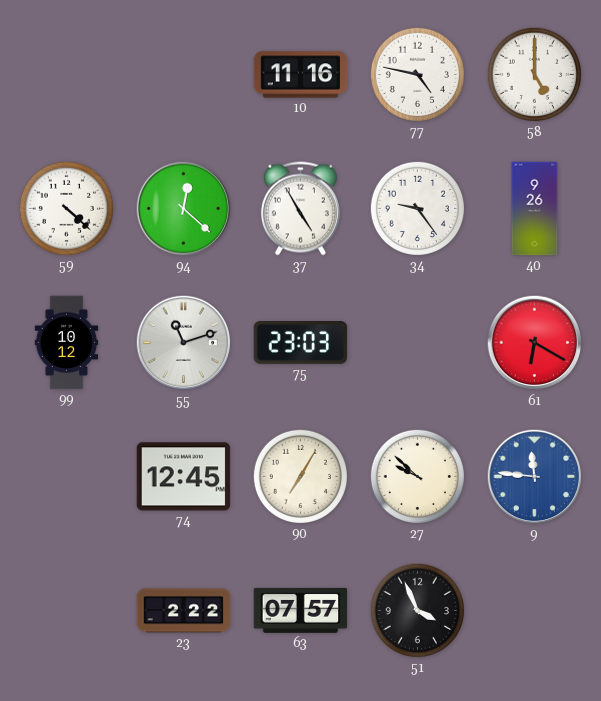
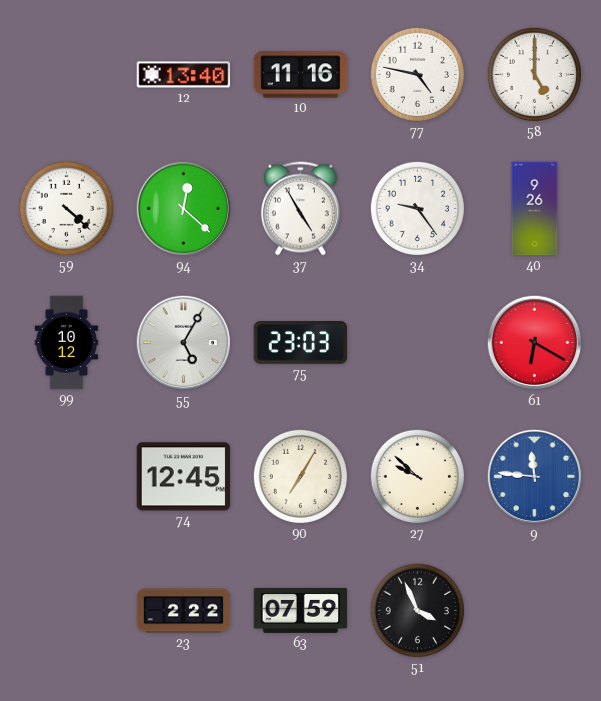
12: none -> 13:40 (184, 75)
55: 11:12 -> 5:05 (184, 343)
63: 07:57 -> 07:59 (301, 610)
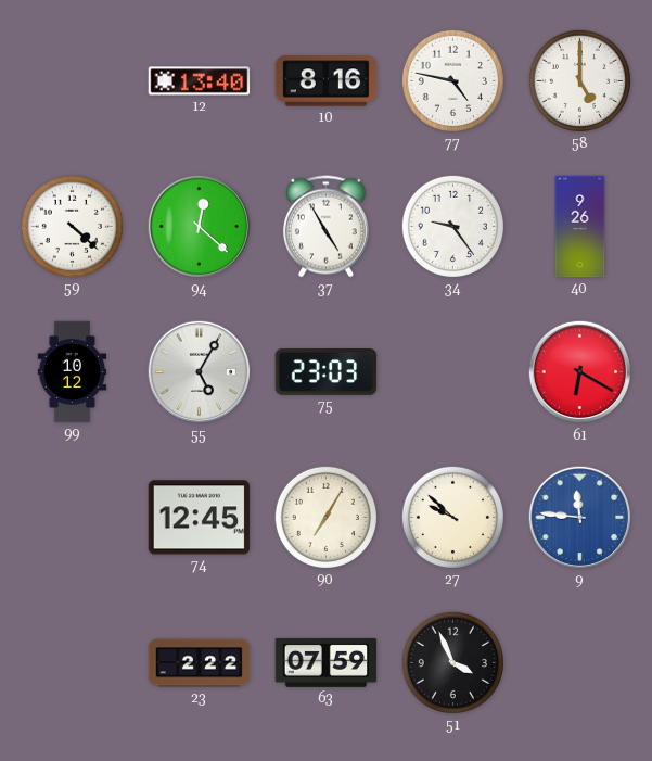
10: 11:16 -> 8:16 (327, 81)
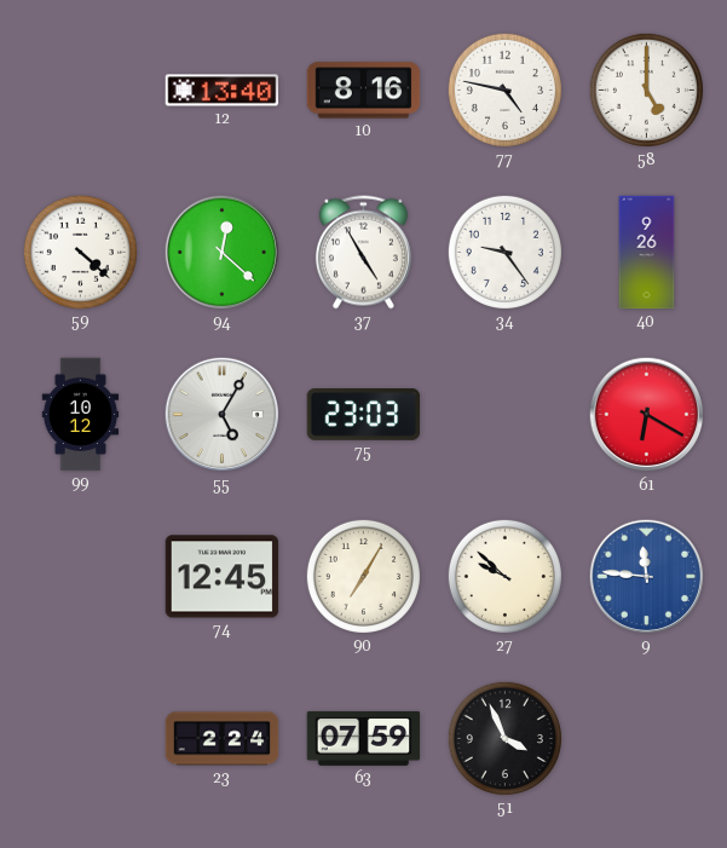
23: 2:22 -> 2:24 (223, 739)
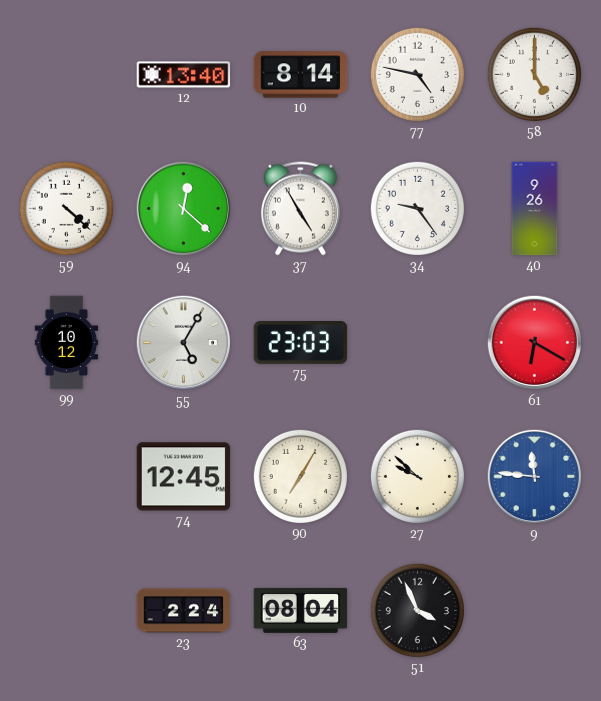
10: 8:16 -> 8:14 (301, 75)
63: 07:59 -> 08:04 (301, 610)
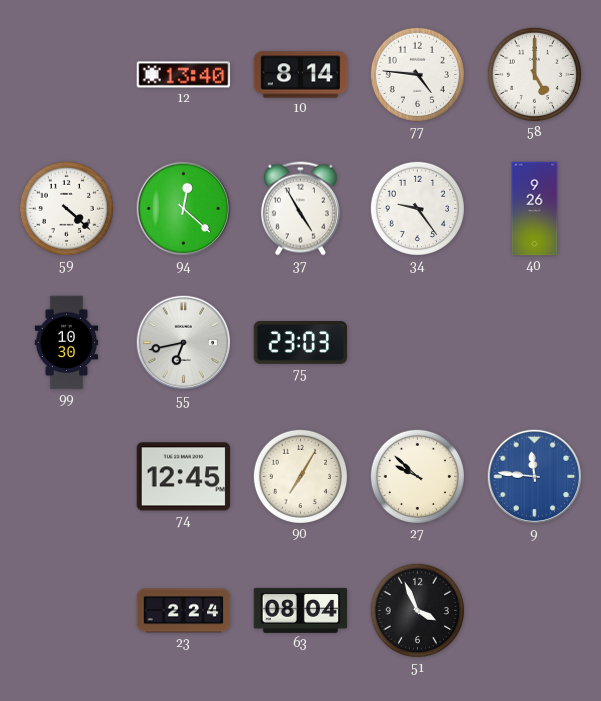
77: 4:47 -> 4:46 (417, 74)
99: 10:12 -> 10:30 (67, 343)
55: 5:05 -> 6:43 (184, 343)
61: 6:20 -> none (535, 343)
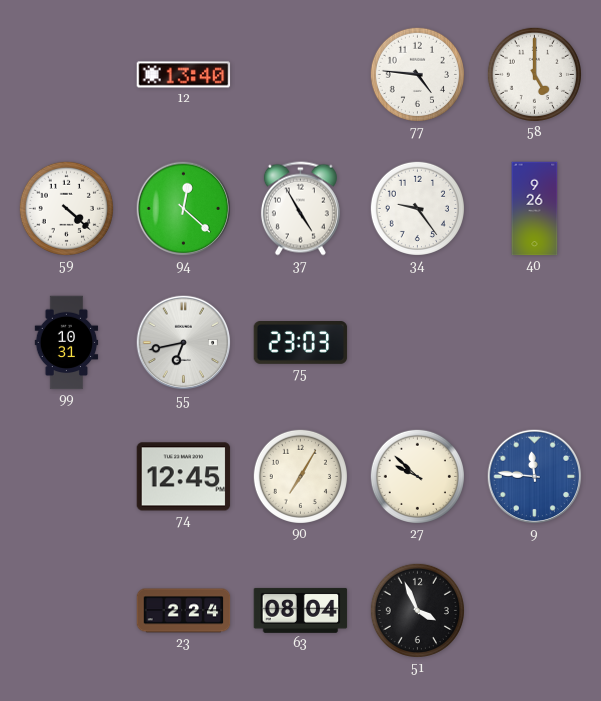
10: 8:14 -> none (301, 75)
99: 10:30 -> 10:31 (67, 343)
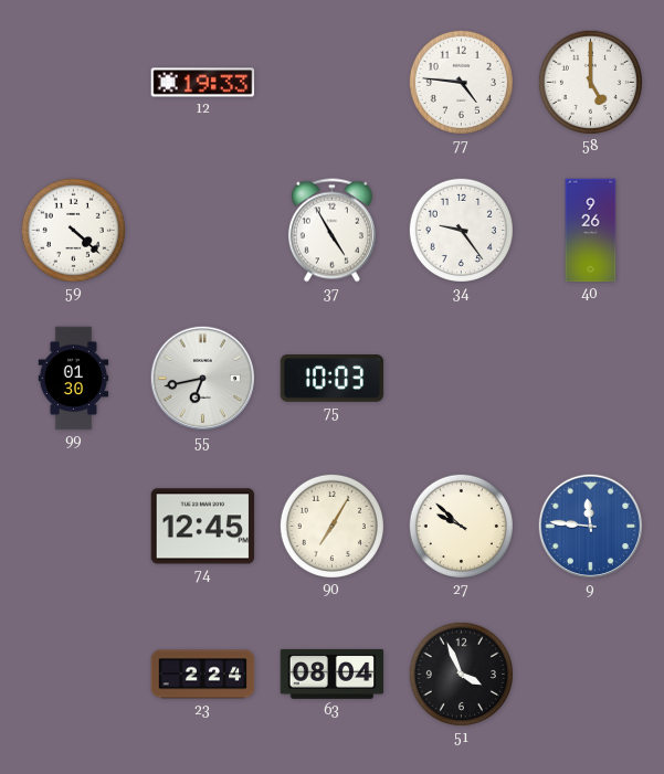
12: 13:40 -> 19:33 (203, 83)
94: 12:22 -> none (184, 209)
99: 10:31 -> 01:30 (74, 379)
75: 23:03 -> 10:03 (333, 379)
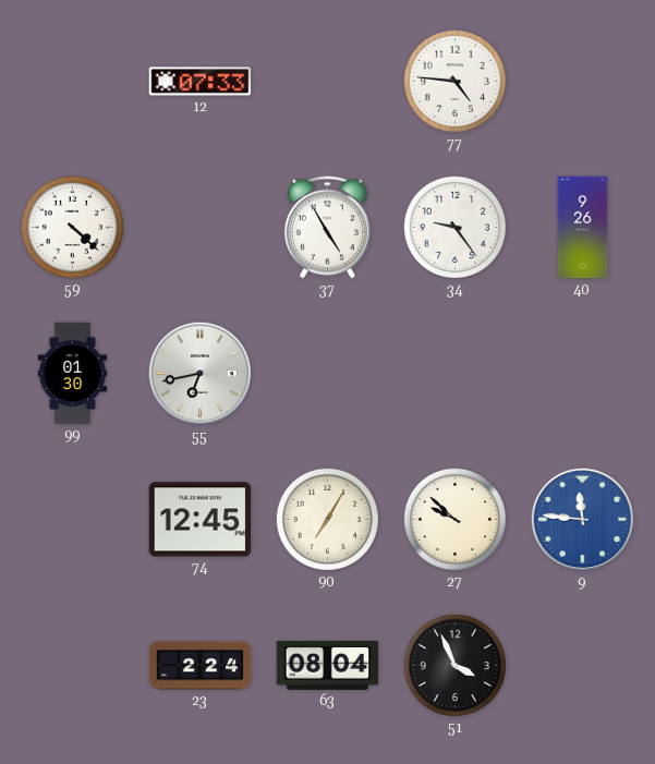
12: 19:33 -> 07:33 (201, 82)
58: 5:00 -> none (590, 82)
75: 10:03 -> none (333, 379)
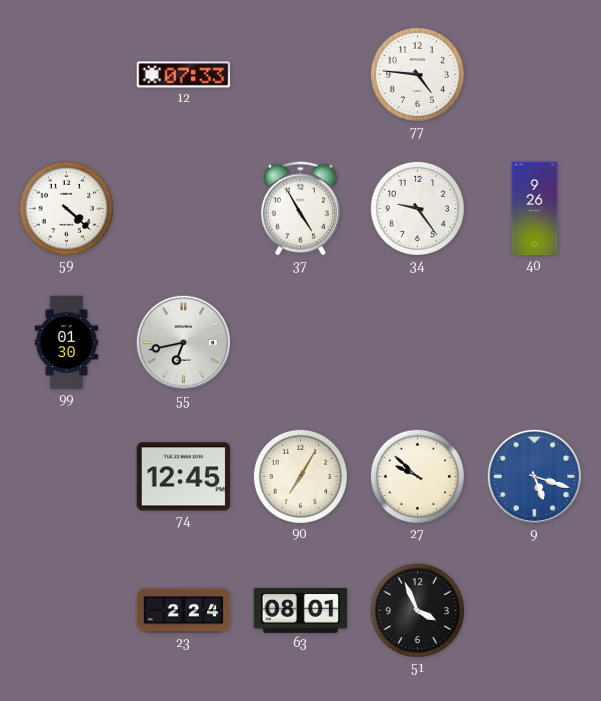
9: 11:46 -> 5:18 (535, 477)
63: 08:04 -> 08:01 (301, 610)
